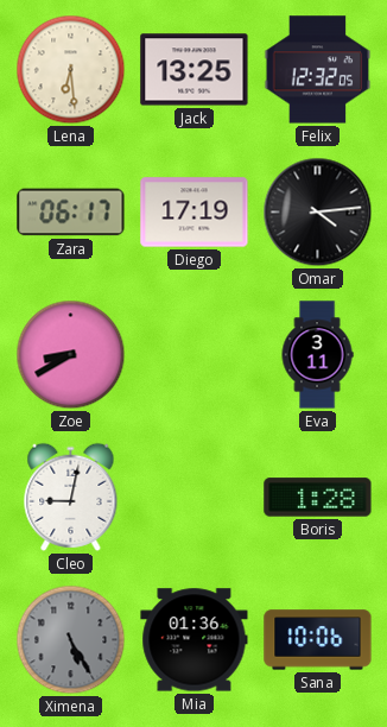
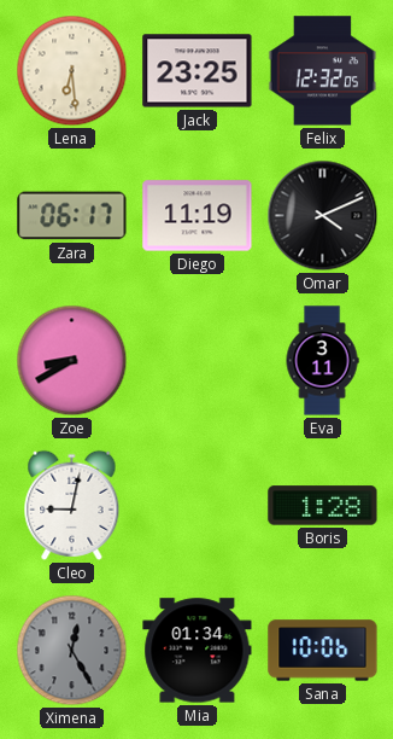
Jack: 13:25 -> 23:25 (198, 71)
Diego: 17:19 -> 11:19 (198, 216)
Omar: 4:14 -> 4:11 (323, 216)
Ximena: 5:25 -> 12:25 (72, 651)
Mia: 01:36 -> 01:34 (198, 651)
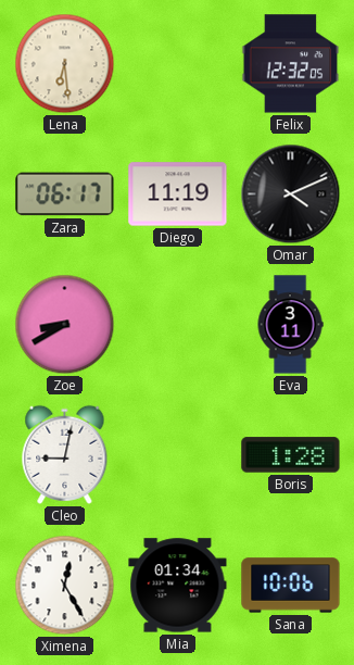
Jack: 23:25 -> none (198, 71)
Ximena dial: grey -> white (65, 586)
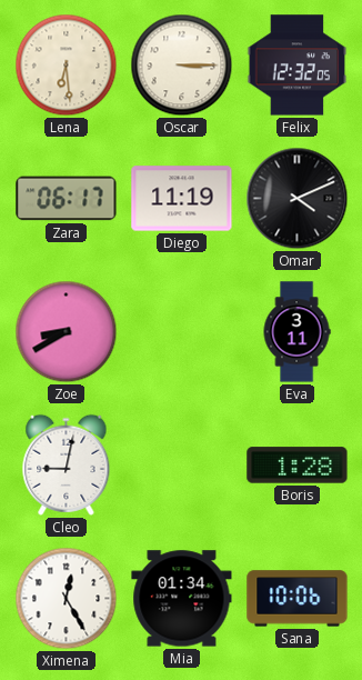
Oscar: none -> 3:15 (182, 66)
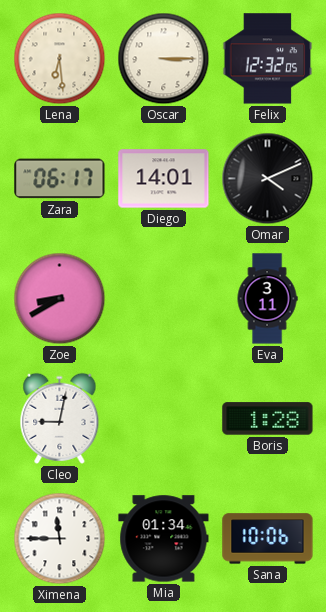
Diego: 11:19 -> 14:01 (164, 179)
Ximena: 12:25 -> 11:45 (60, 539)
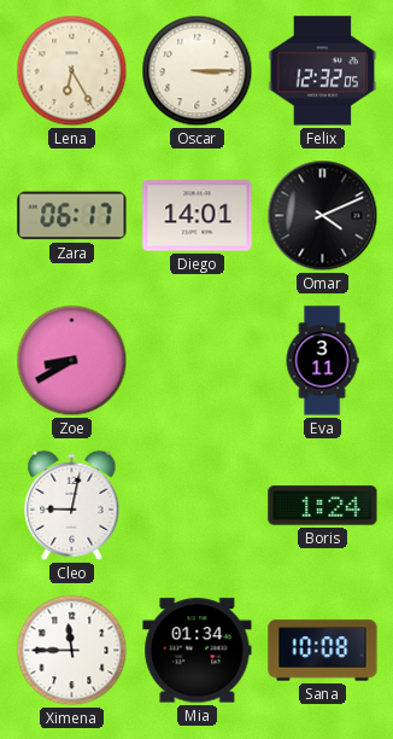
Lena: 6:29 -> 6:25 (72, 71)
Boris: 1:28 -> 1:24 (323, 506)
Sana: 10:06 -> 10:08 (323, 651)
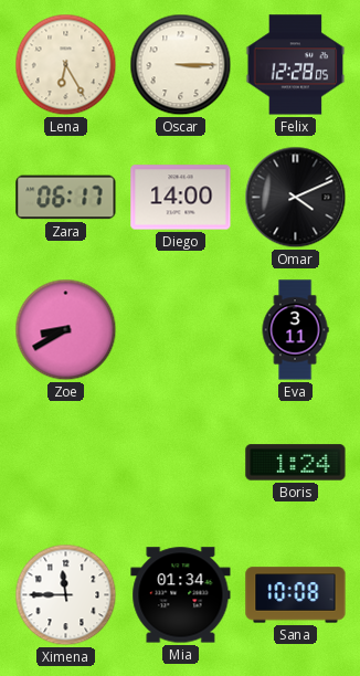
Felix: 12:32 -> 12:28 (296, 65)
Diego: 14:01 -> 14:00 (181, 198)
Cleo: 9:02 -> none (72, 505)
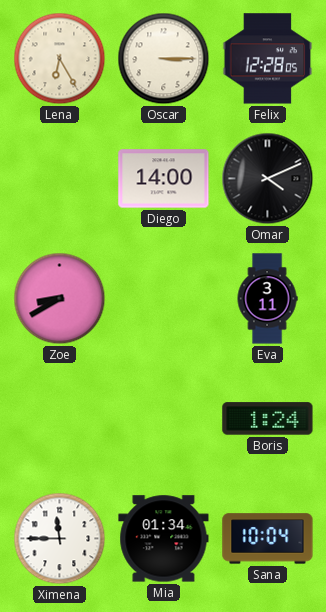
Zara: 06:17 -> none (66, 198)
Sana: 10:08 -> 10:04 (268, 539)
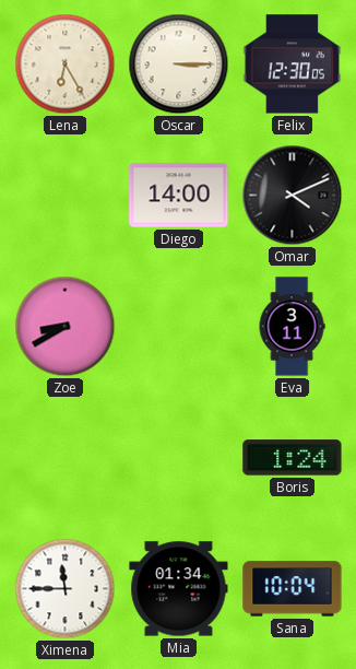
Felix: 12:28 -> 12:30 (293, 64)
